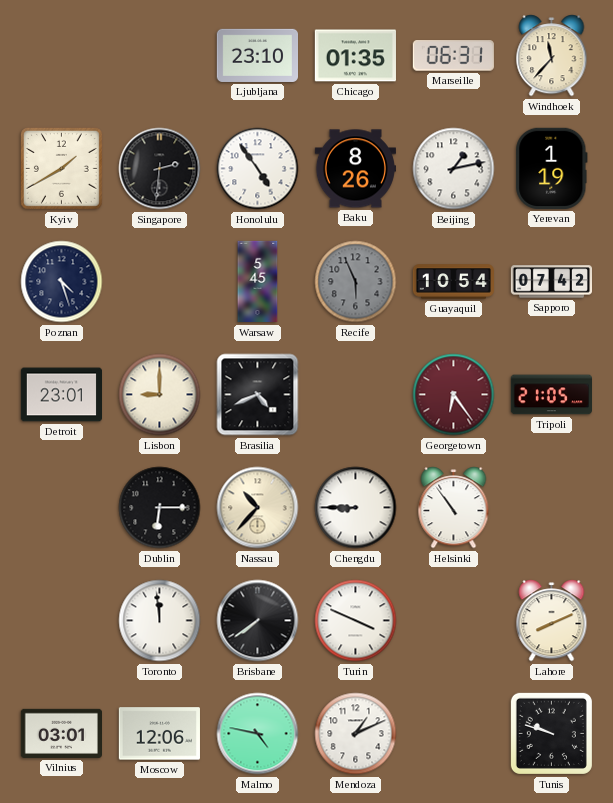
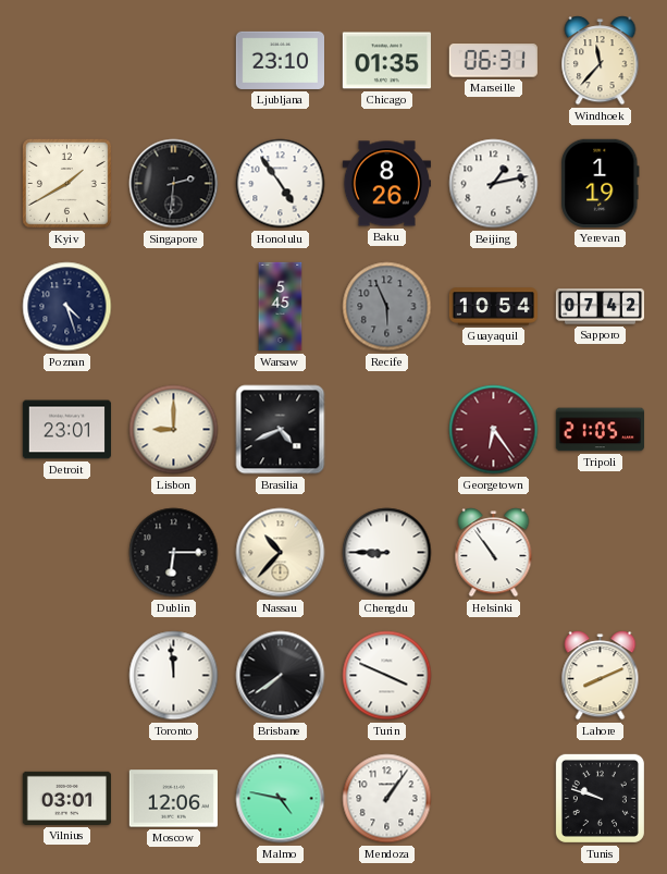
Mendoza: 1:11 -> 1:06 (387, 799)
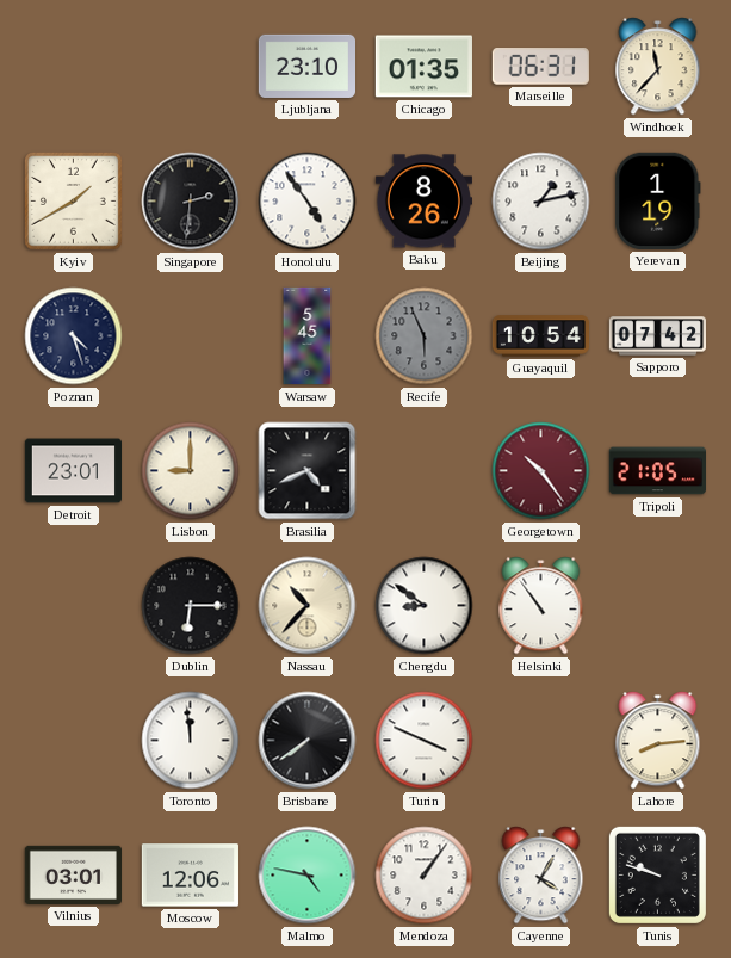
Georgetown: 6:24 -> 10:24 (541, 471)
Chengdu: 8:45 -> 8:51 (425, 606)
Lahore: 8:11 -> 8:14 (658, 741)
Cayenne: none -> 4:05 (541, 876)
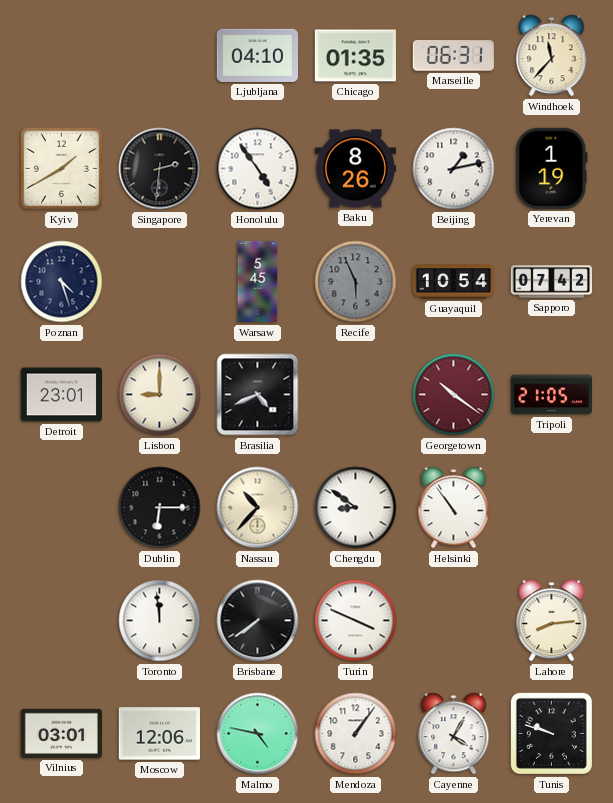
Ljubljana: 23:10 -> 04:10 (257, 55)
Georgetown: 10:24 -> 10:21 (454, 395)
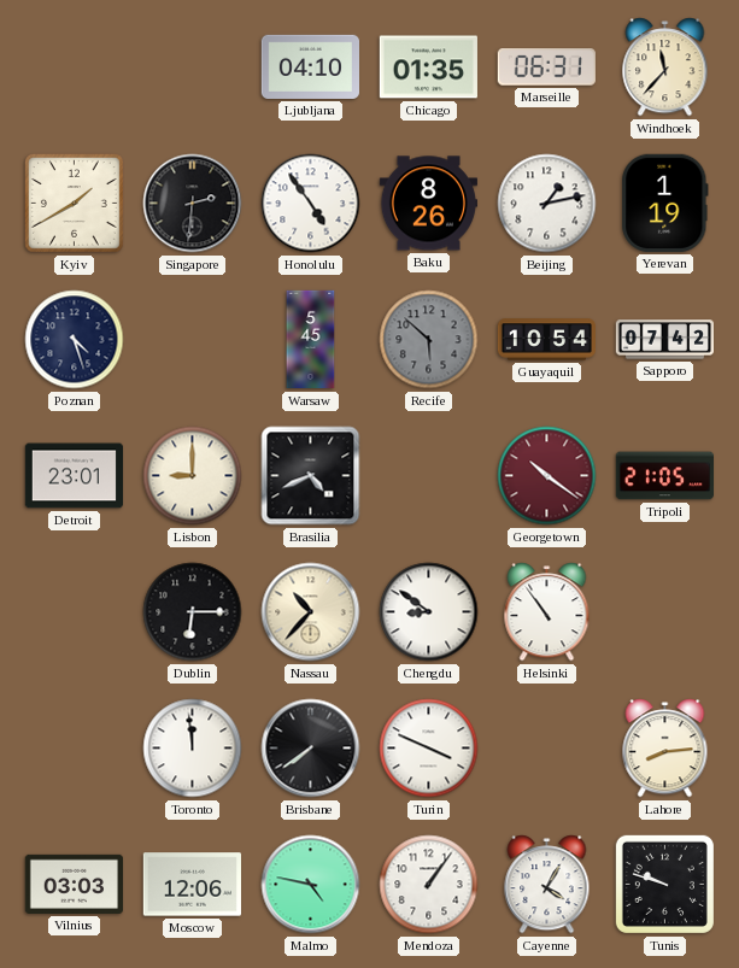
Recife: 5:56 -> 5:52 (429, 340)
Vilnius: 03:01 -> 03:03 (74, 884)
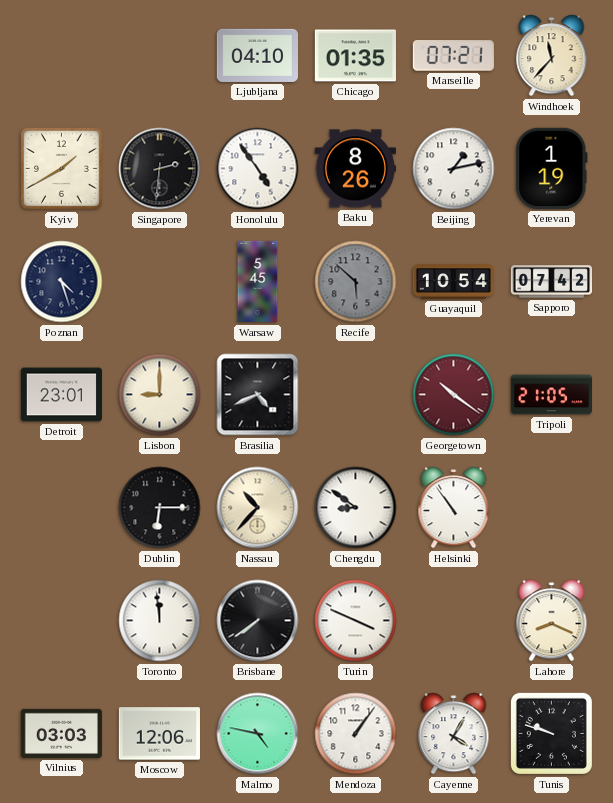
Marseille: 06:31 -> 07:21 (453, 56)
Lahore: 8:14 -> 8:19 (552, 621)
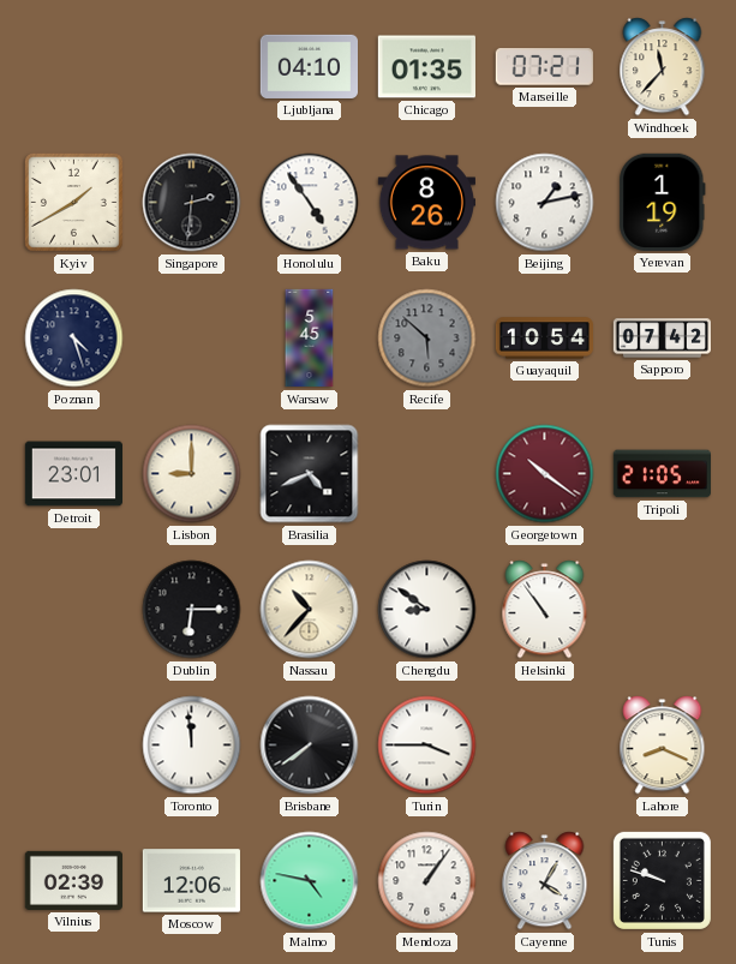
Turin: 3:49 -> 3:45 (427, 746)
Vilnius: 03:03 -> 02:39 (73, 880)
